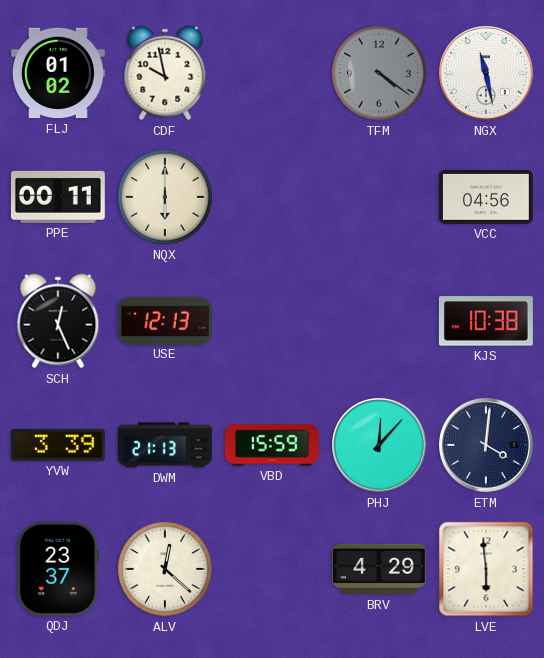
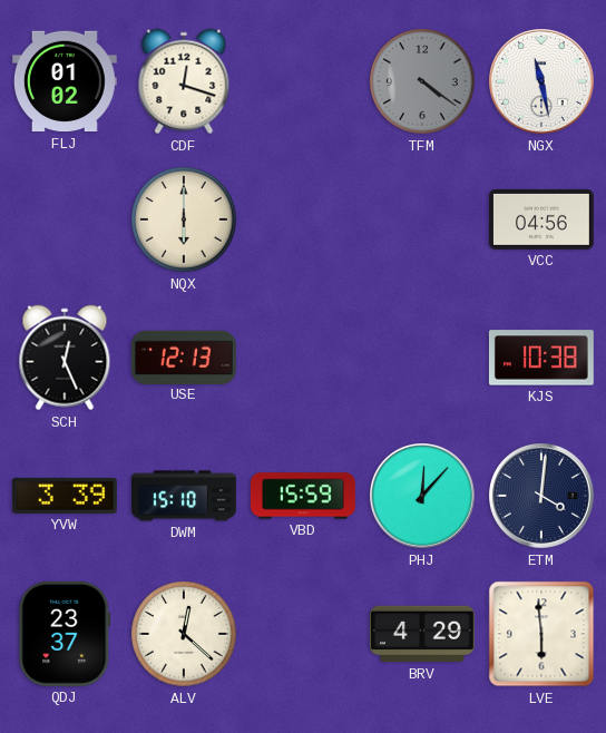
CDF: 9:58 -> 12:18 (184, 81)
PPE: 00:11 -> none (58, 197)
DWM: 21:13 -> 15:10 (185, 496)
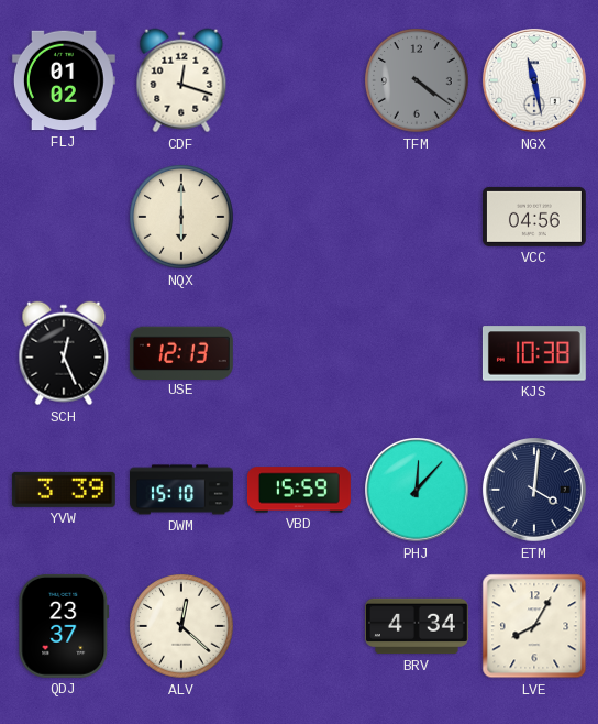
BRV: 4:29 -> 4:34 (417, 626)
LVE: 5:59 -> 8:05 (534, 626)
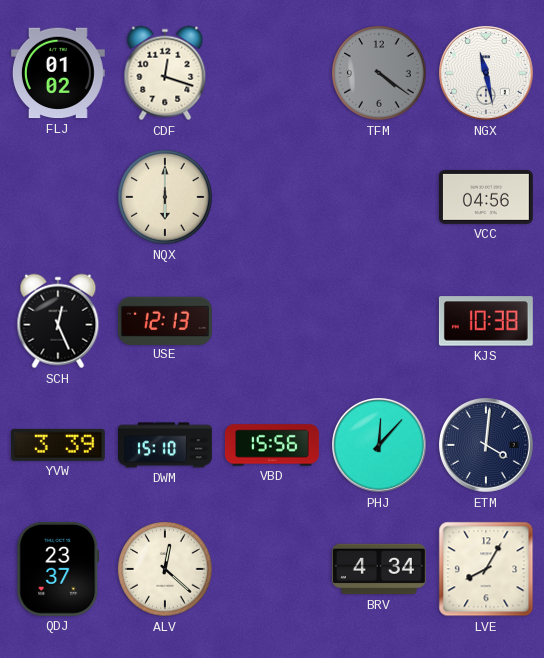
VBD: 15:59 -> 15:56 (272, 445)
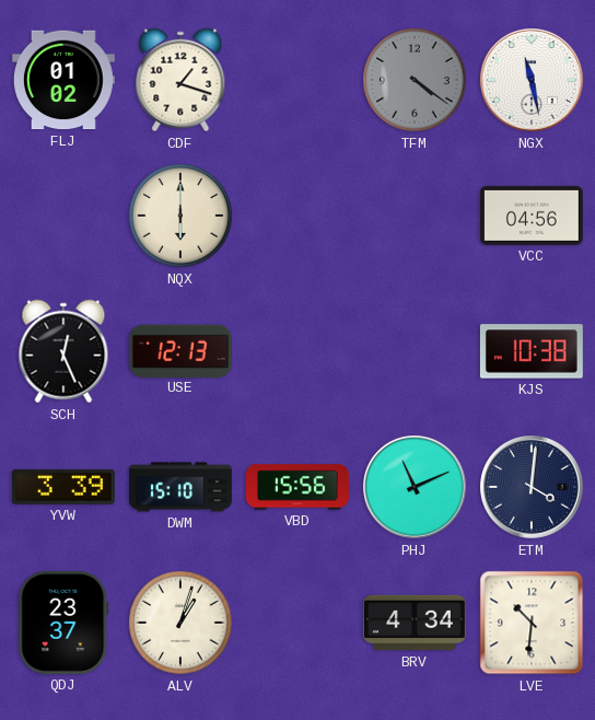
CDF: 12:18 -> 1:18 (180, 80)
PHJ: 12:07 -> 11:11 (416, 488)
ALV: 12:22 -> 1:03 (180, 623)
LVE: 8:05 -> 10:31 (532, 623)
